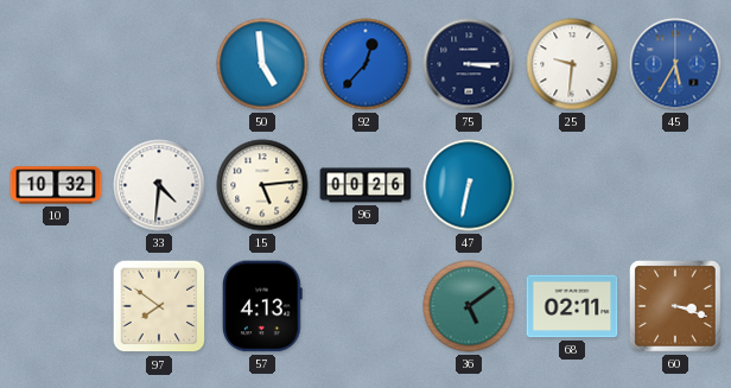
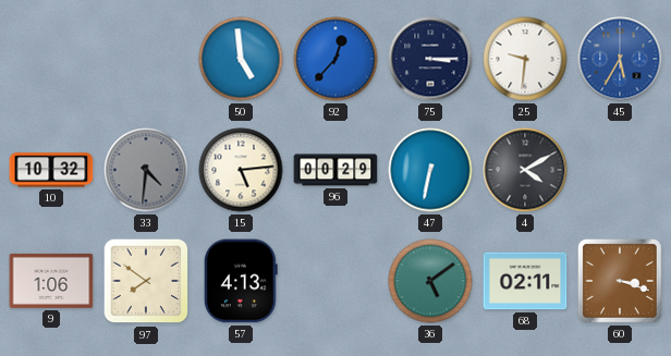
33 dial: white -> grey (146, 170)
96: 00:26 -> 00:29 (335, 170)
4: none -> 4:10 (525, 170)
9: none -> 1:06 (51, 281)
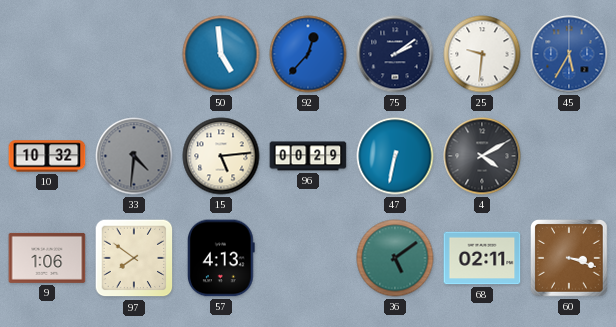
75: 3:15 -> 2:09 (395, 54)
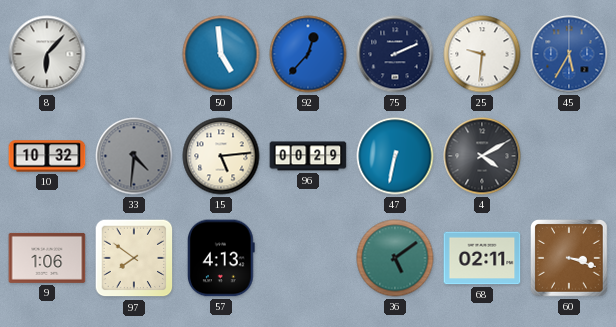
8: none -> 6:07 (47, 54)
75: 2:09 -> 2:11 (395, 54)
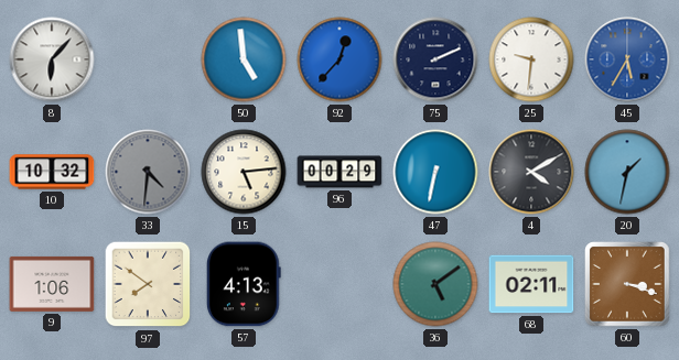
20: none -> 1:32 (627, 172)
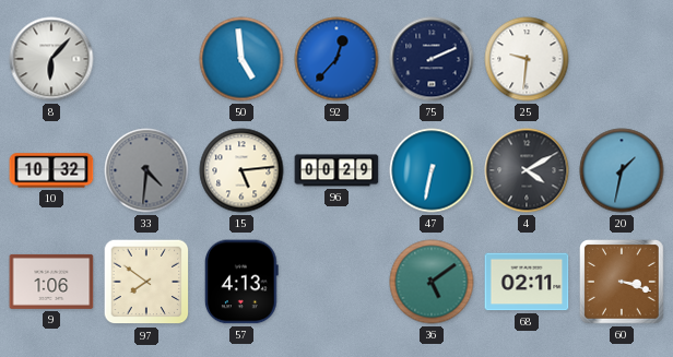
45: 5:35 -> none (627, 59)
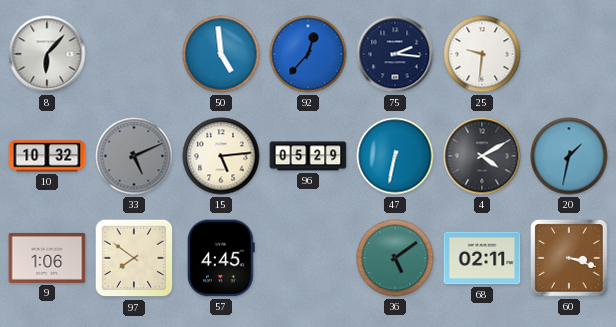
75: 2:11 -> 2:16 (395, 54)
33: 4:31 -> 5:11 (134, 156)
96: 00:29 -> 05:29 (308, 156)
57: 4:13 -> 4:45 (221, 258)
